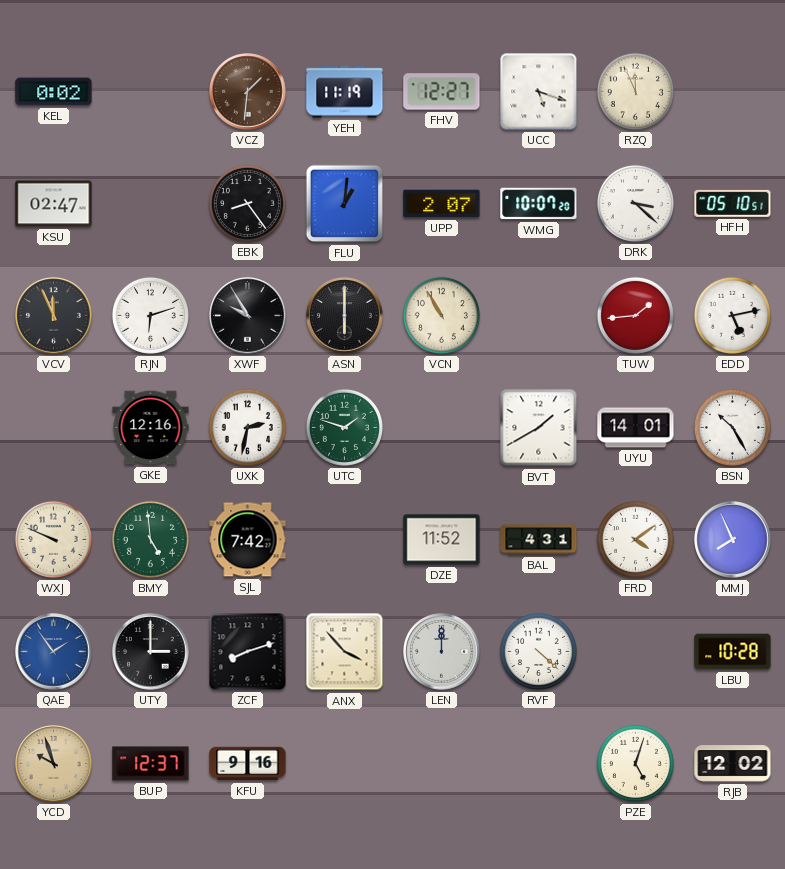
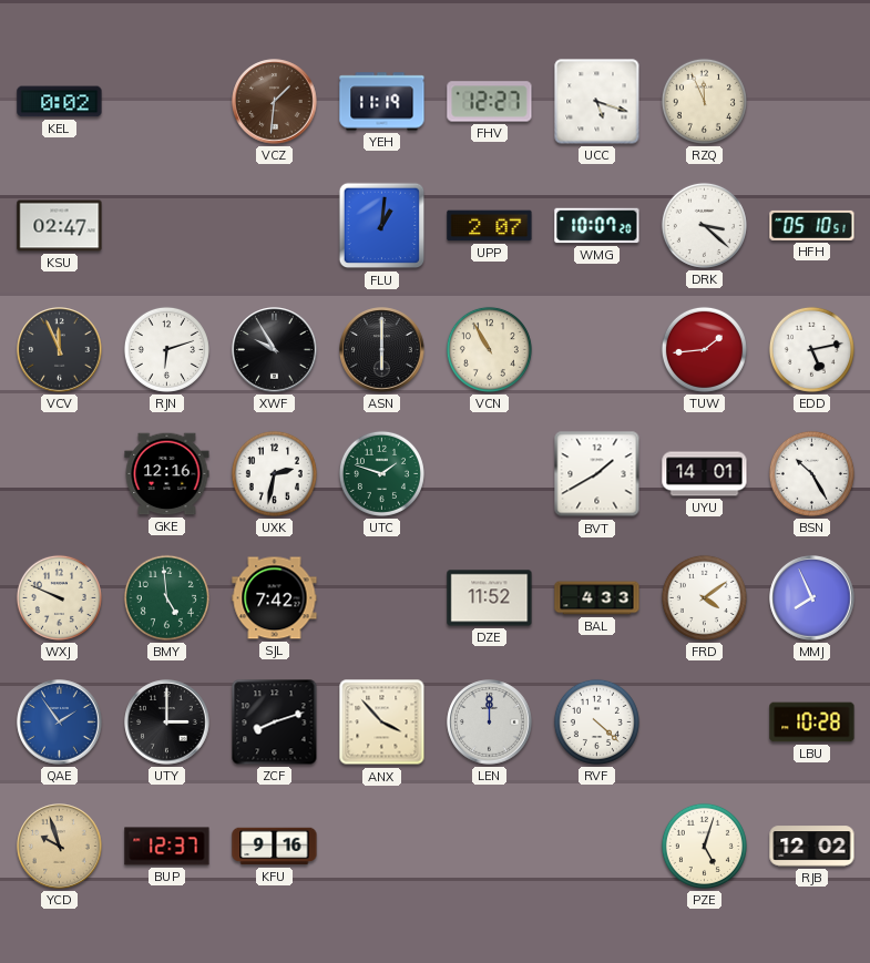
EBK: 8:24 -> none (247, 203)
BAL: 4:31 -> 4:33 (597, 598)
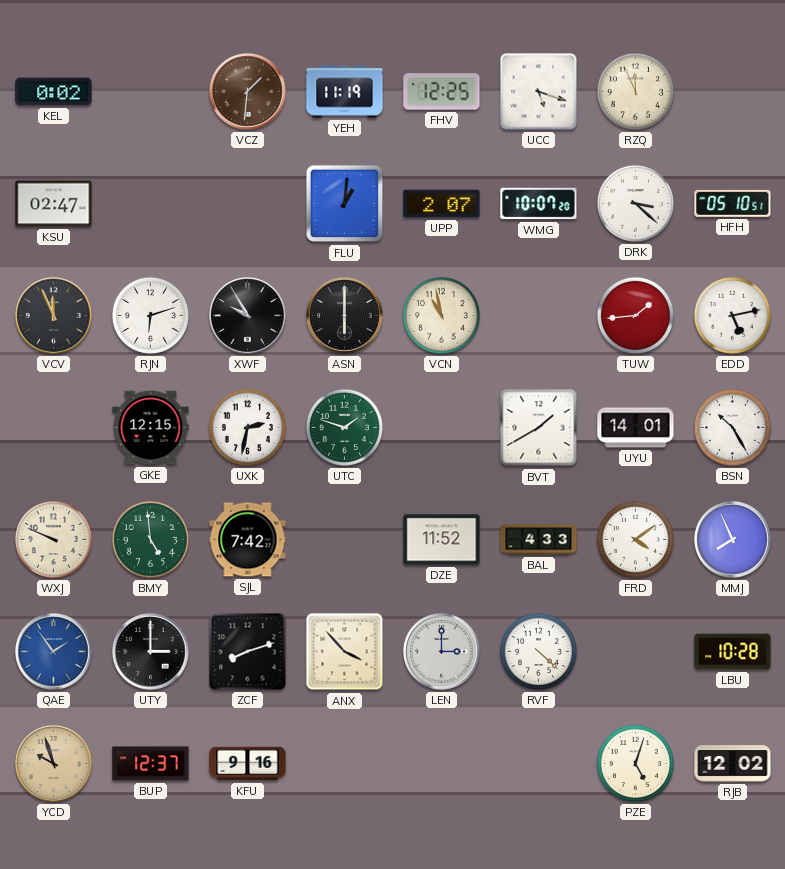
FHV: 12:27 -> 12:25 (442, 92)
VCN: 10:55 -> 10:58 (441, 315)
GKE: 12:16 -> 12:15 (151, 428)
LEN: 12:00 -> 3:00 (442, 652)
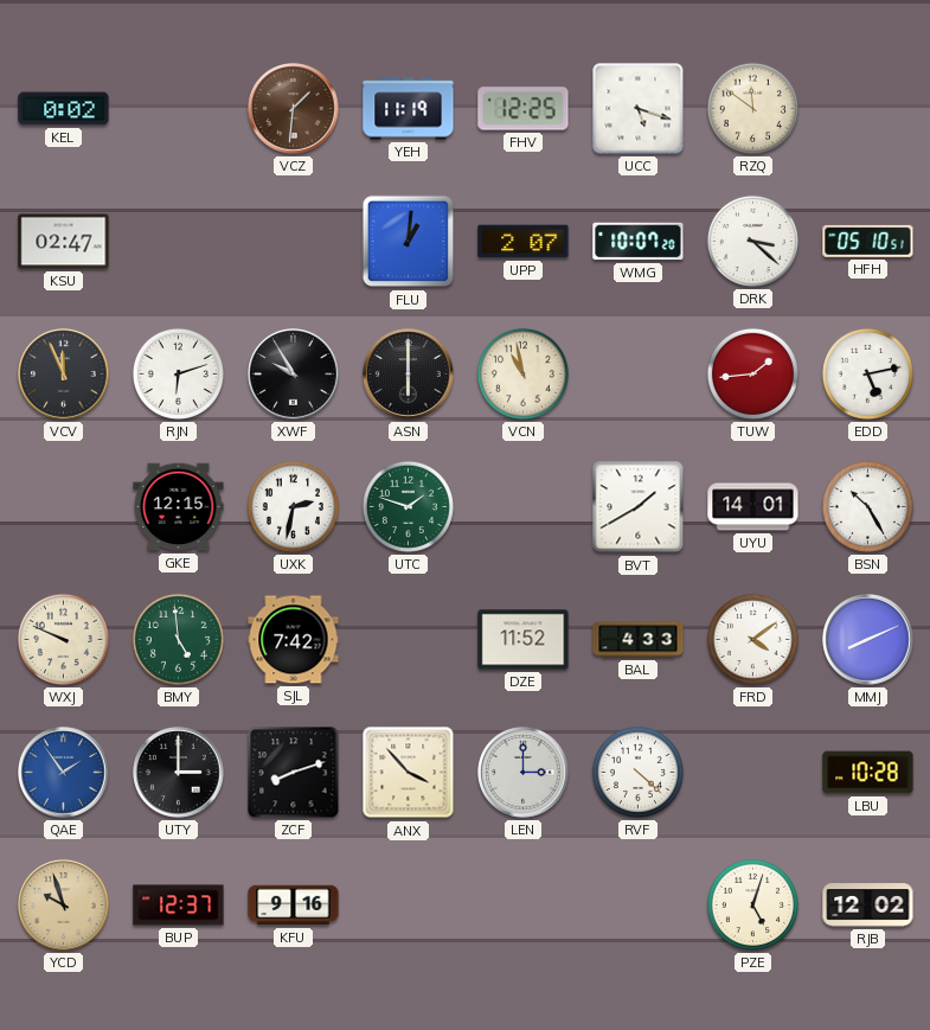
RZQ: 11:56 -> 11:51 (752, 108)
MMJ: 7:56 -> 8:11 (868, 640)
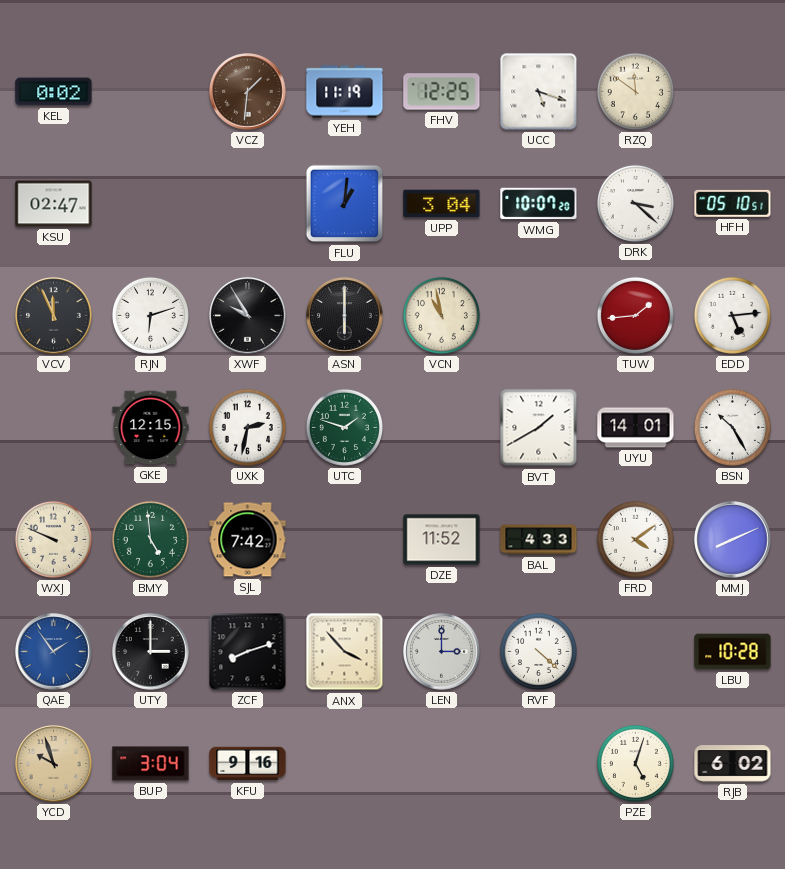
UPP: 2:07 -> 3:04 (442, 204)
EDD: 5:13 -> 5:14 (732, 315)
BUP: 12:37 -> 3:04 (151, 764)
RJB: 12:02 -> 6:02 (733, 764)
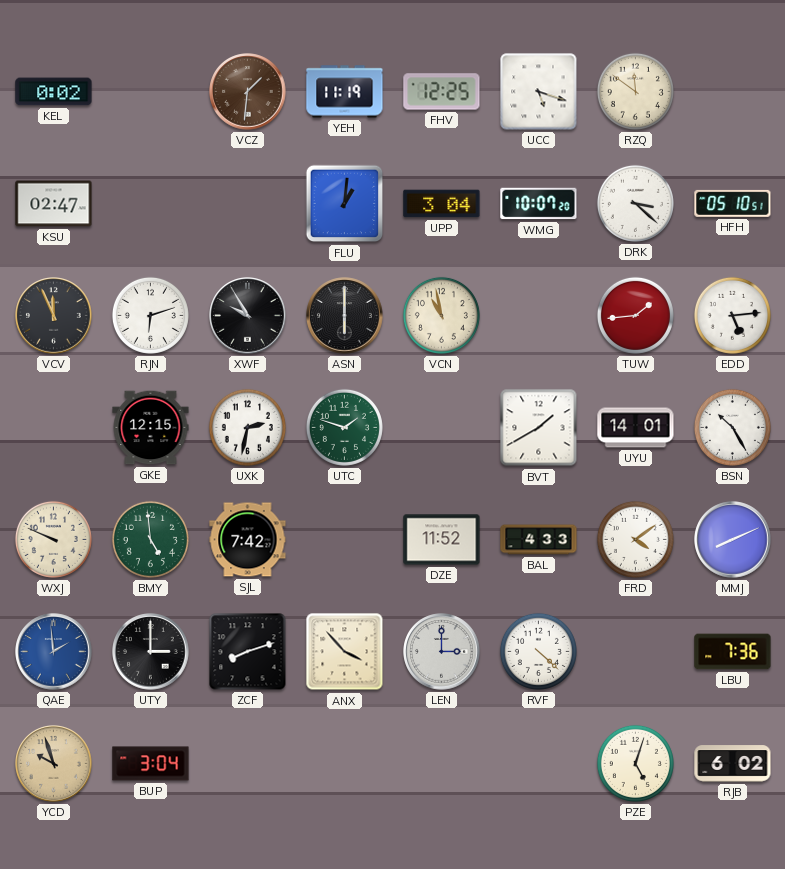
QAE: 1:54 -> 1:59 (54, 652)
LBU: 10:28 -> 7:36 (733, 652)
KFU: 9:16 -> none (248, 764)
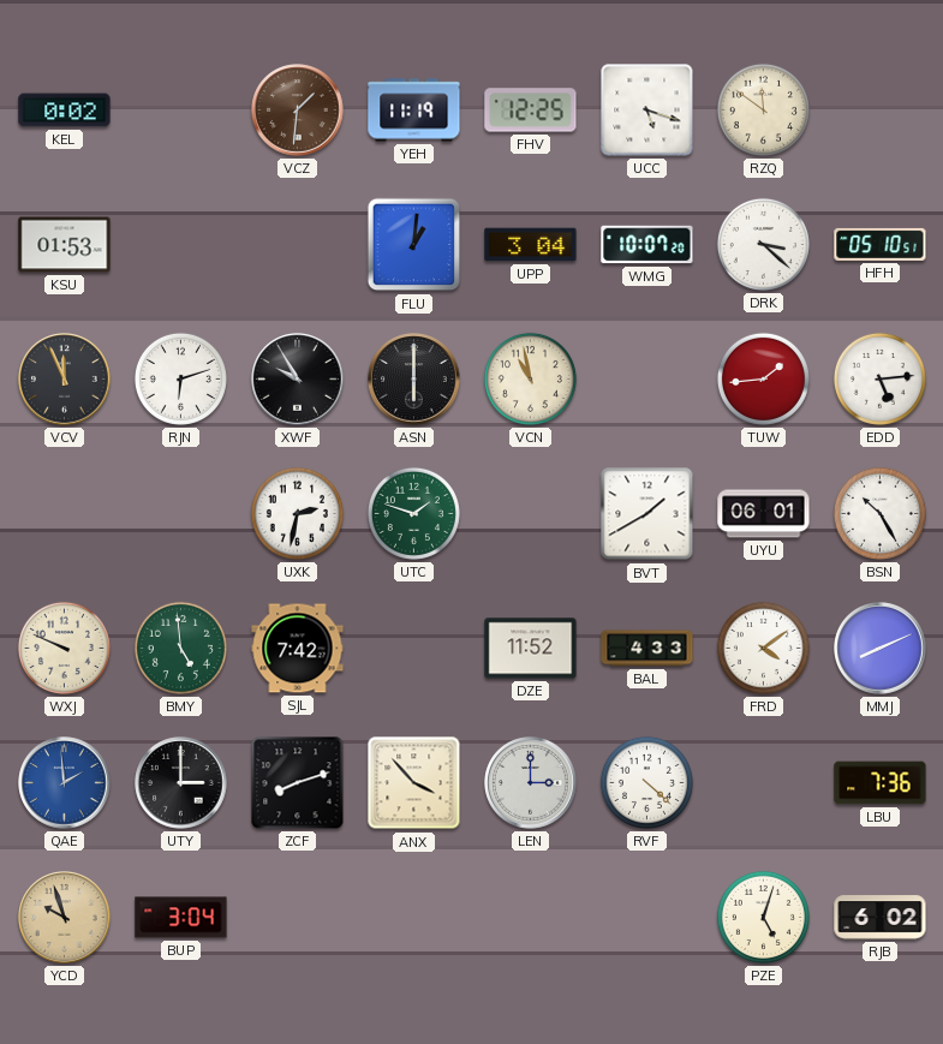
KSU: 02:47 -> 01:53 (65, 245)
GKE: 12:15 -> none (151, 428)
UYU: 14:01 -> 06:01 (764, 514)
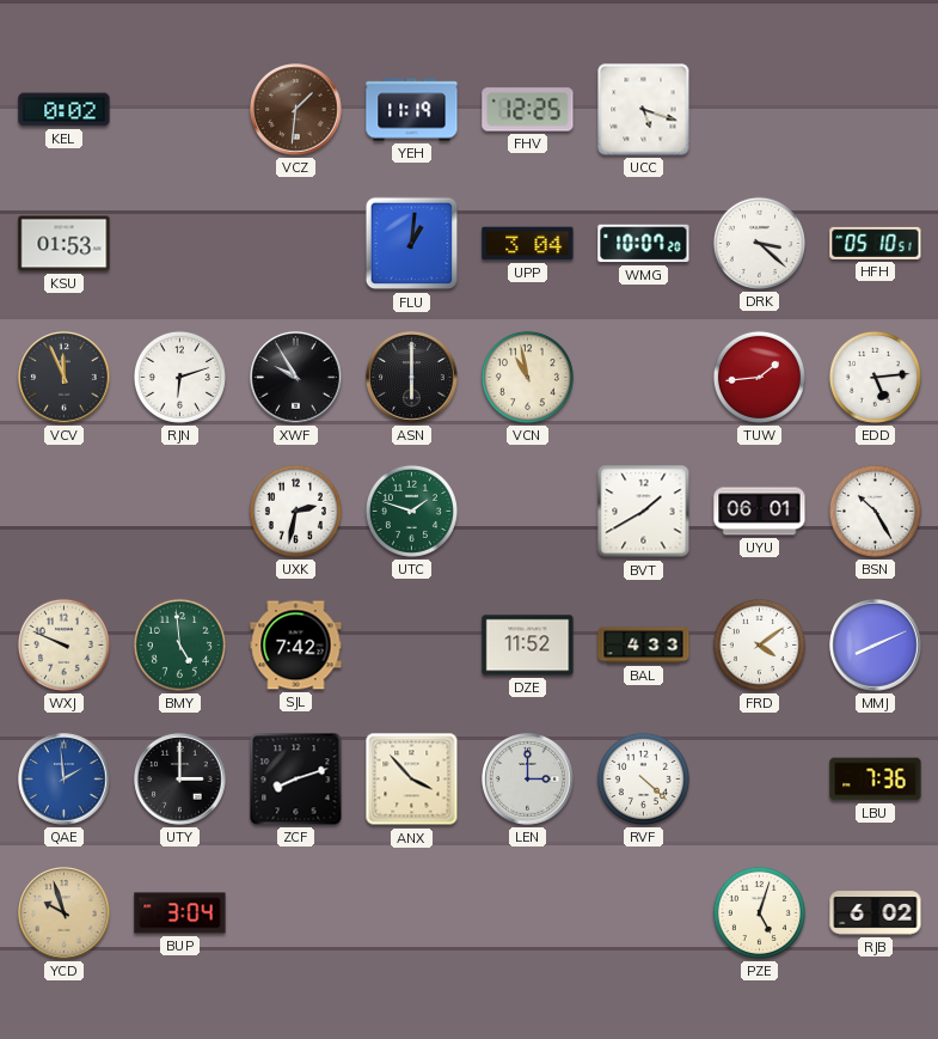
RZQ: 11:51 -> none (763, 109)
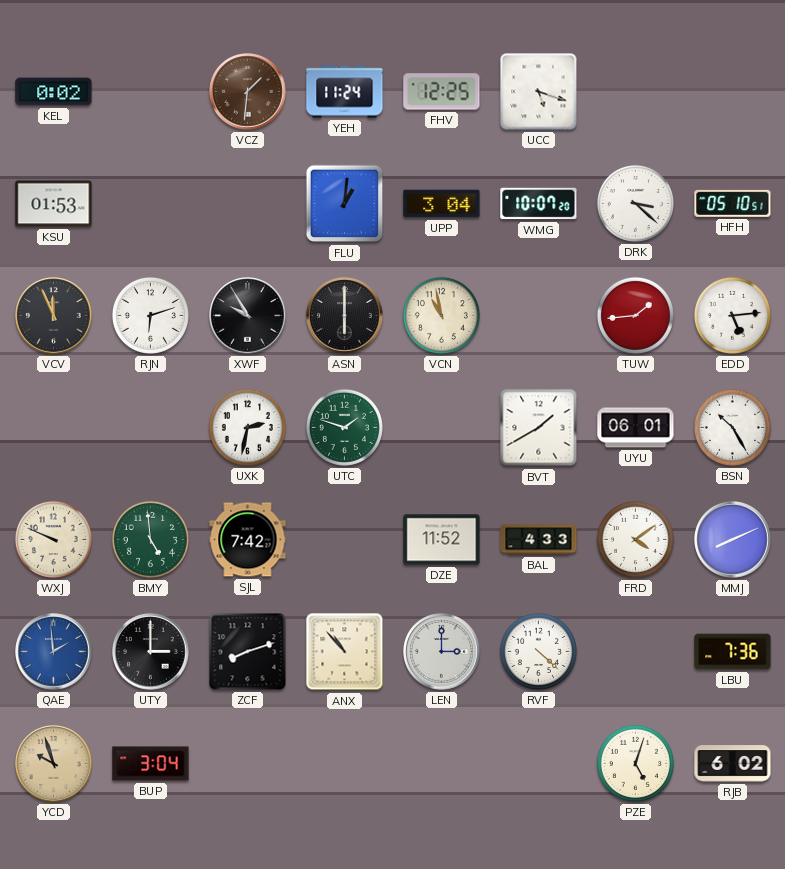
YEH: 11:19 -> 11:24 (345, 92)
ANX: 3:53 -> 10:53 (345, 652)
